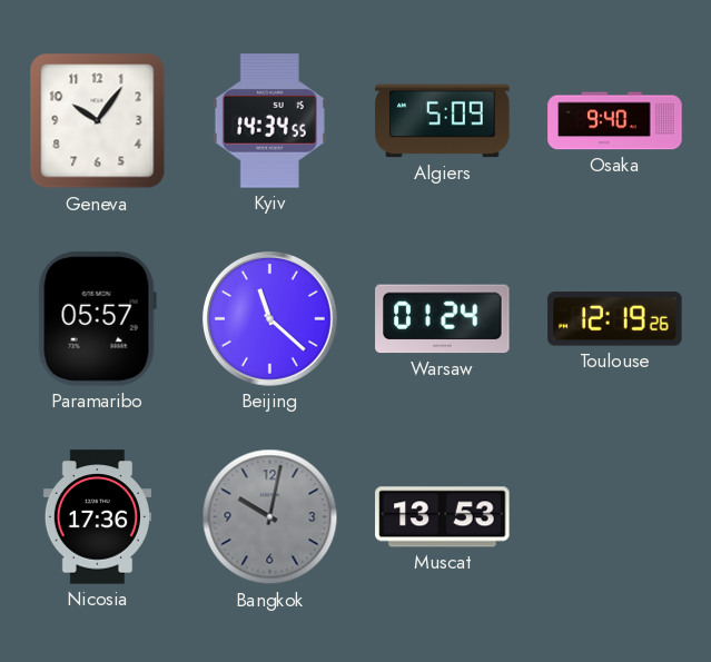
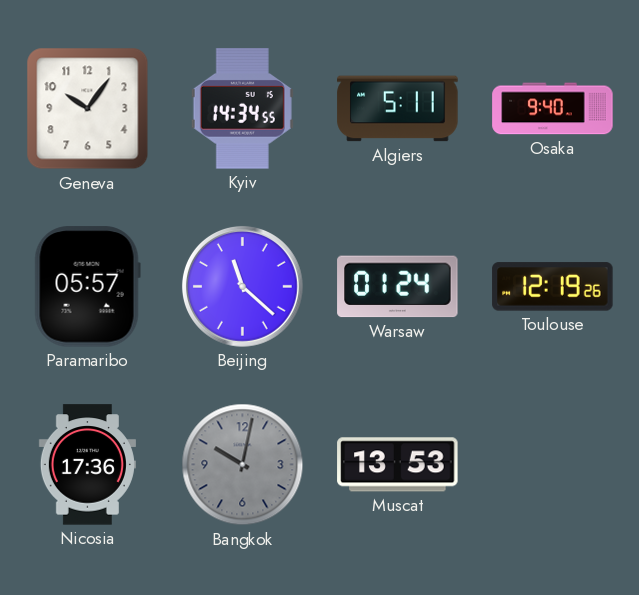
Algiers: 5:09 -> 5:11 (398, 109)
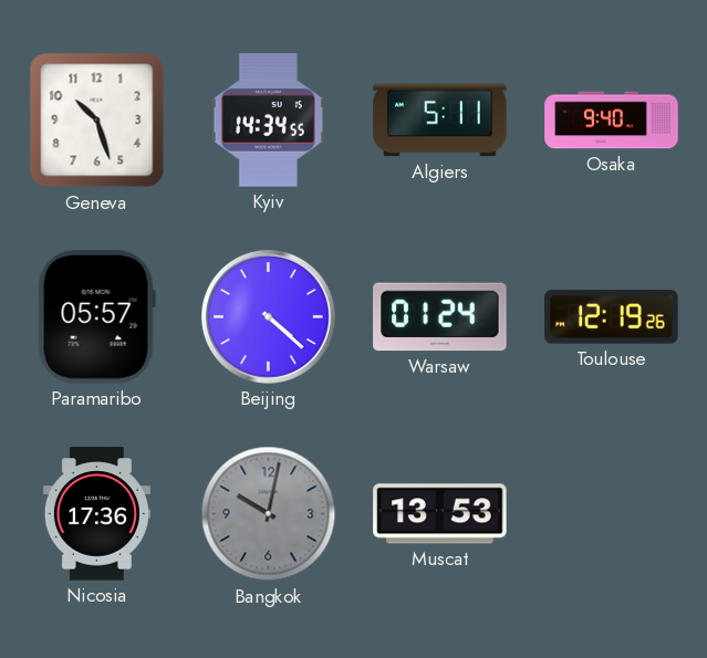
Geneva: 10:06 -> 10:27 (97, 121)
Beijing: 11:22 -> 4:22 (268, 316)
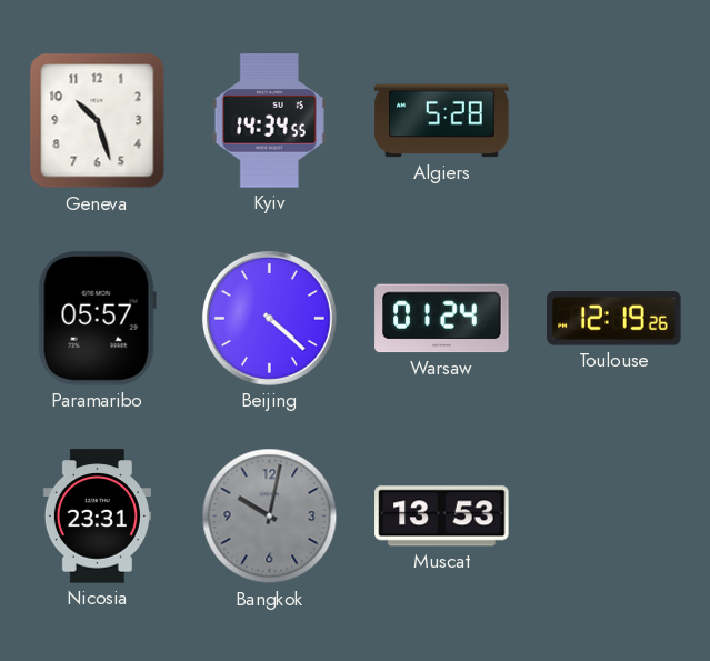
Algiers: 5:11 -> 5:28 (442, 121)
Osaka: 9:40 -> none (612, 121)
Nicosia: 17:36 -> 23:31 (97, 517)
